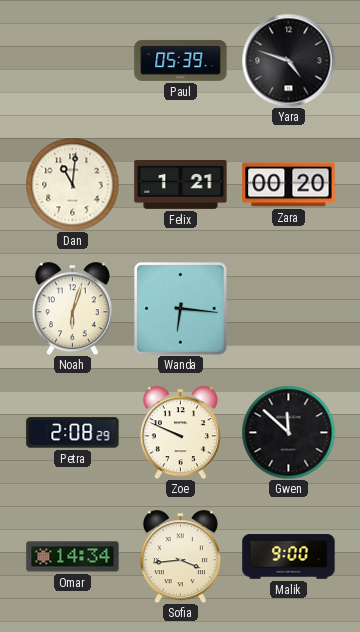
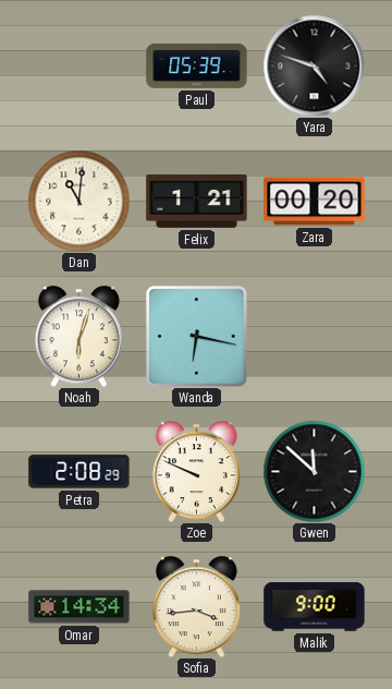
Wanda: 6:16 -> 6:17 (197, 337)
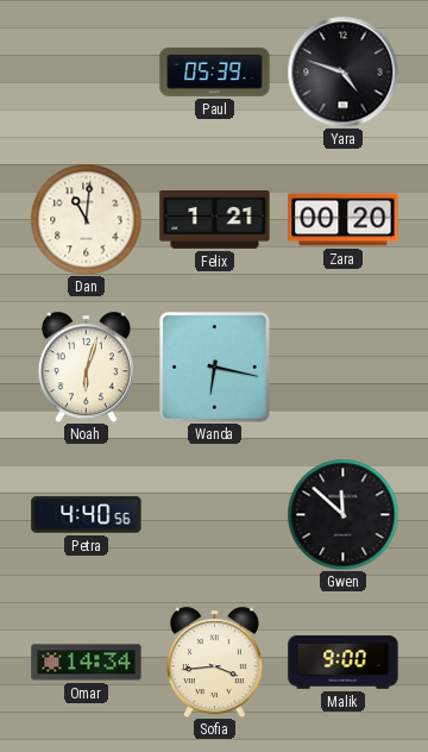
Petra: 2:08 -> 4:40 (87, 515)
Zoe: 9:49 -> none (196, 471)
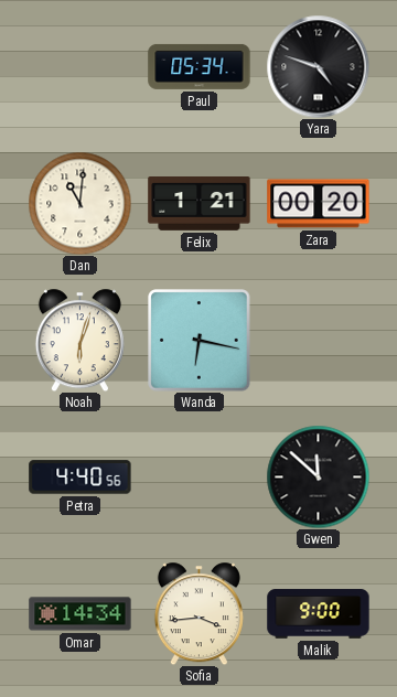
Paul: 05:39 -> 05:34 (200, 66)
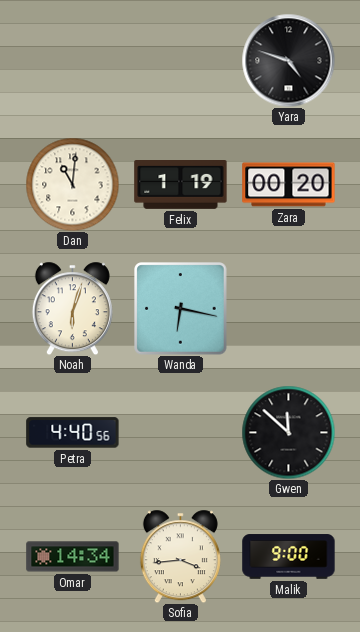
Paul: 05:34 -> none (200, 66)
Felix: 1:21 -> 1:19 (181, 185)
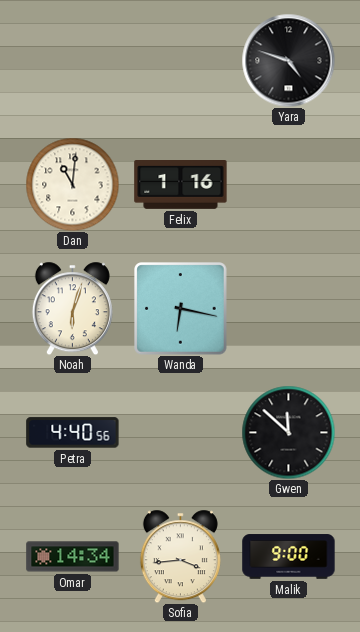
Felix: 1:19 -> 1:16 (181, 185)
Zara: 00:20 -> none (289, 185)
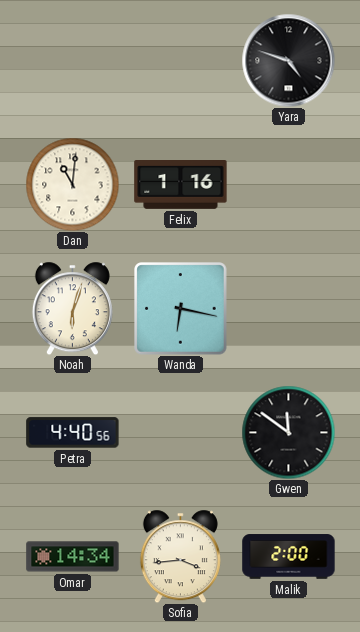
Gwen: 11:52 -> 11:51 (288, 432)
Malik: 9:00 -> 2:00 (289, 557)
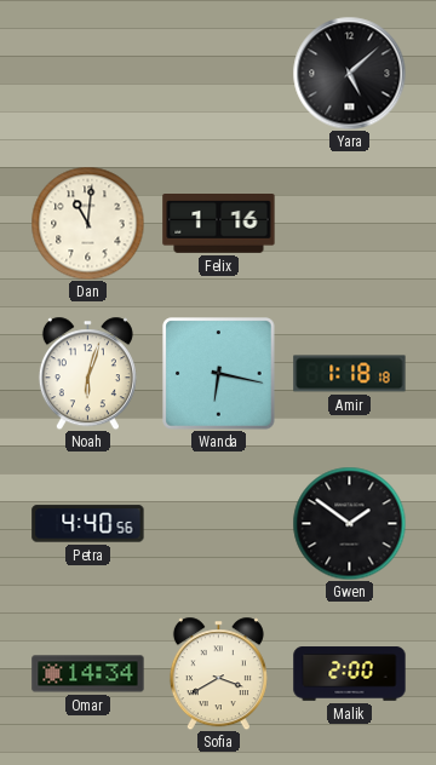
Yara: 4:48 -> 5:08 (349, 73)
Amir: none -> 1:18 (350, 374)
Gwen: 11:51 -> 1:51 (349, 523)
Sofia: 3:44 -> 3:40 (218, 673)
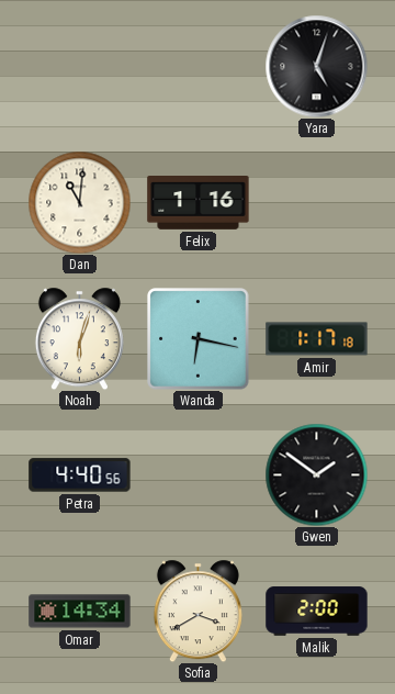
Yara: 5:08 -> 5:03 (316, 66)
Amir: 1:18 -> 1:17 (317, 339)
